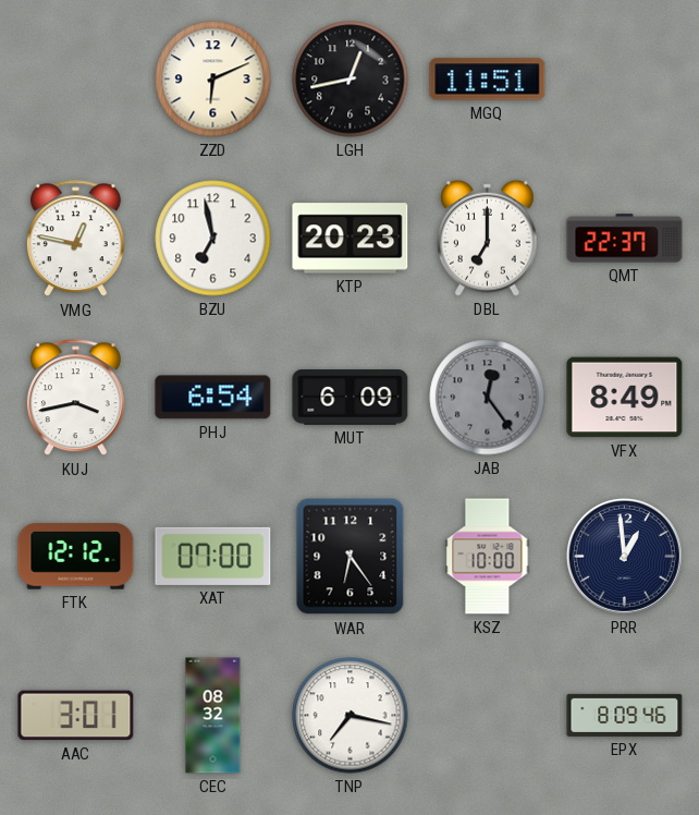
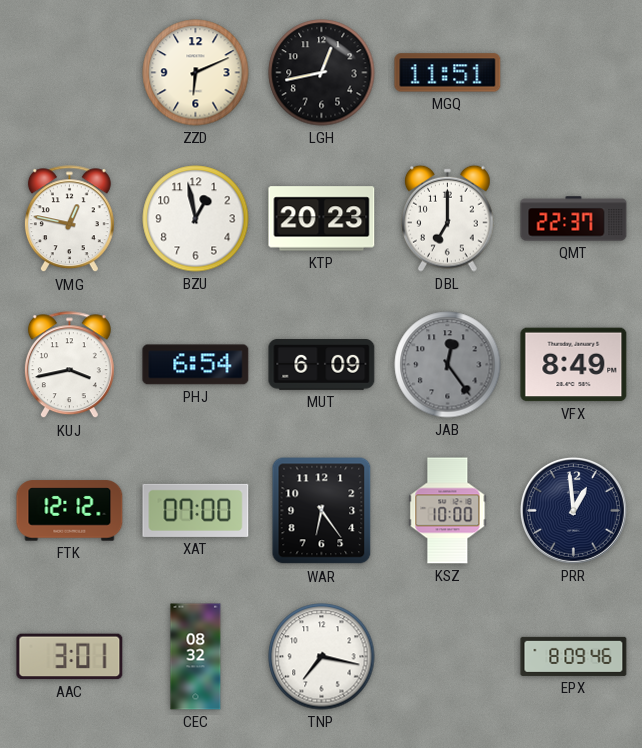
BZU: 6:58 -> 12:58 (196, 219)
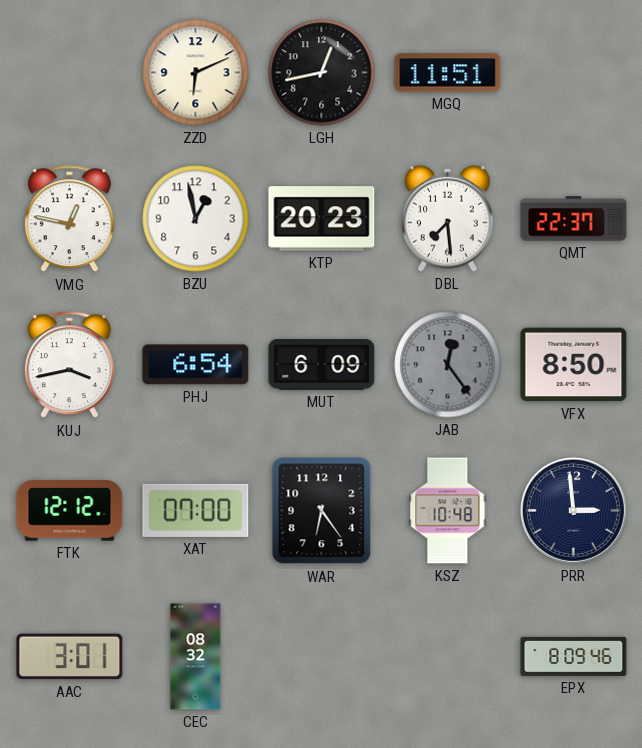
DBL: 7:00 -> 7:29 (448, 218)
VFX: 8:49 -> 8:50 (574, 365)
KSZ: 10:00 -> 10:48 (448, 511)
PRR: 12:59 -> 2:59 (573, 510)
TNP: 7:17 -> none (322, 657)
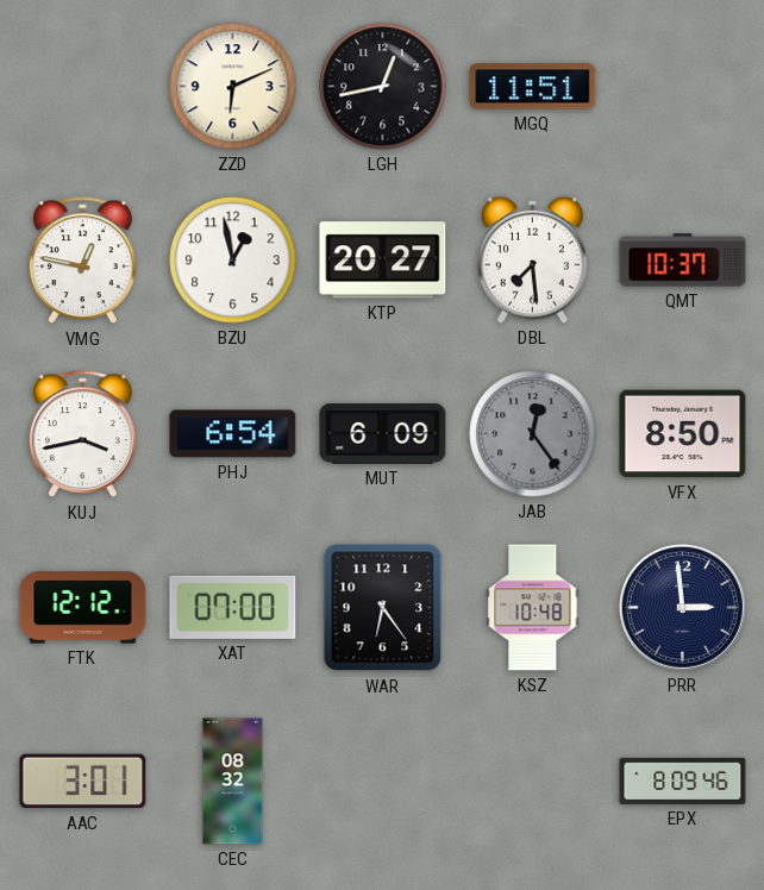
KTP: 20:23 -> 20:27 (383, 261)
QMT: 22:37 -> 10:37 (683, 261)
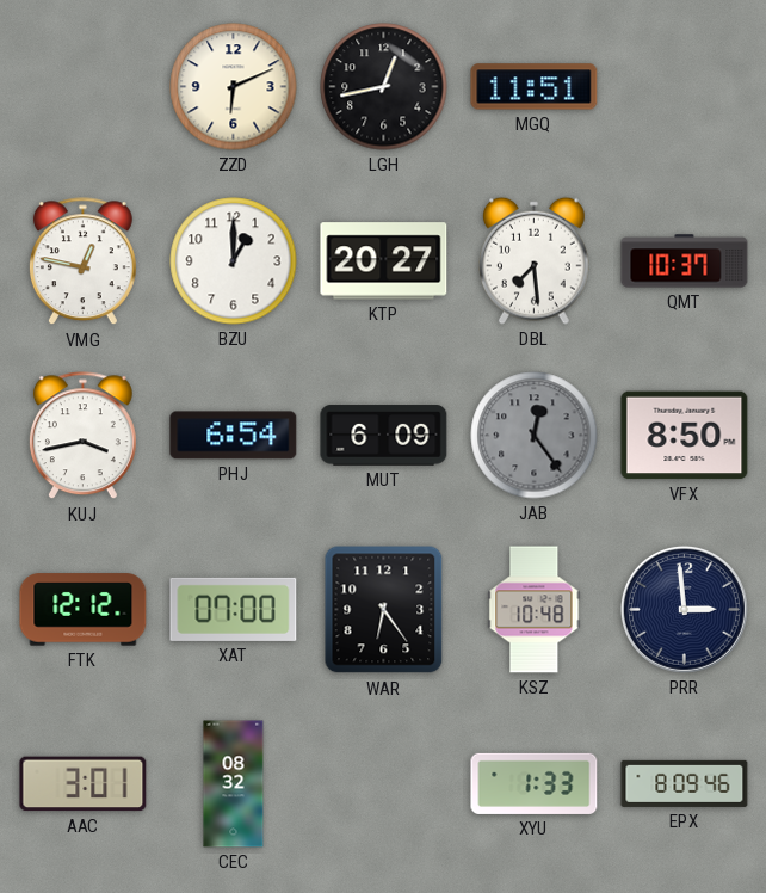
BZU: 12:58 -> 1:00 (234, 261)
XYU: none -> 1:33 (535, 783)
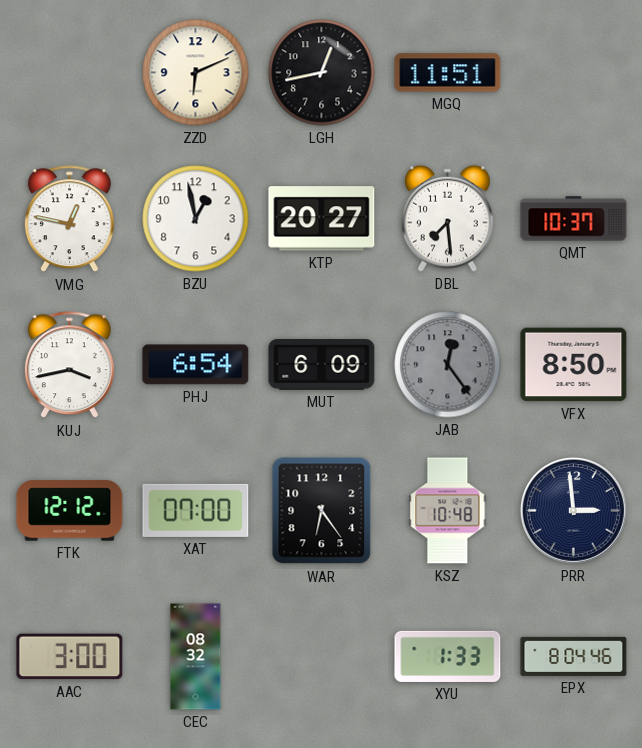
BZU: 1:00 -> 12:58 (196, 219)
AAC: 3:01 -> 3:00 (70, 657)
EPX: 8:09 -> 8:04 (574, 656)
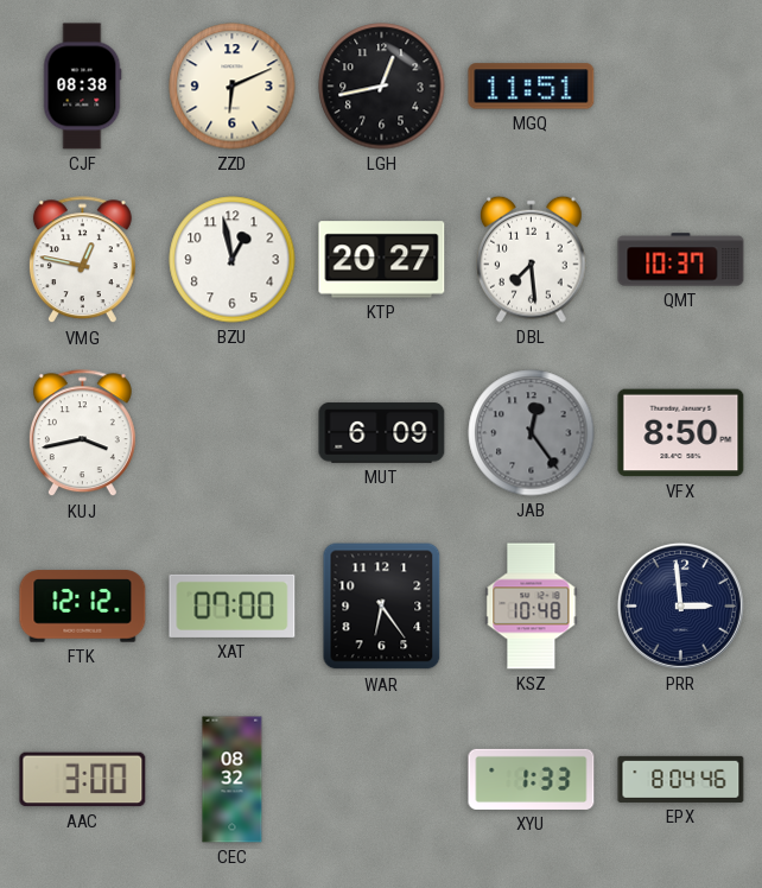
CJF: none -> 08:38 (82, 87)
PHJ: 6:54 -> none (196, 365)
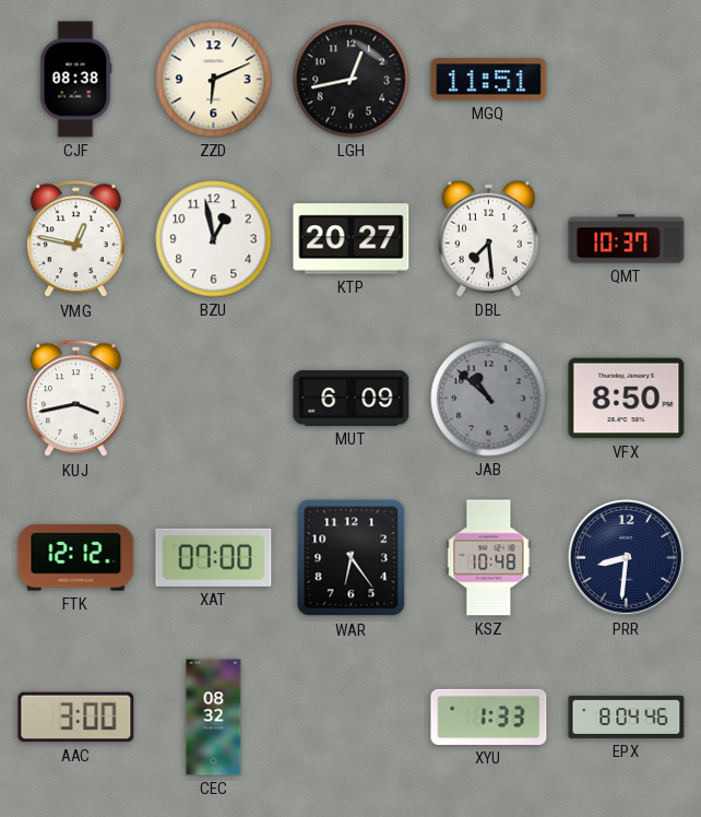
JAB: 12:24 -> 10:52 (489, 399)
PRR: 2:59 -> 8:31 (626, 557)
